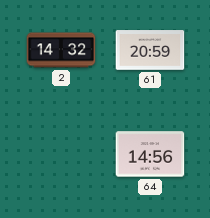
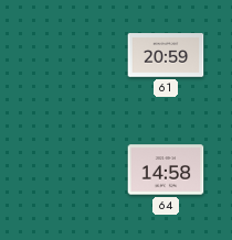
2: 14:32 -> none (61, 50)
64: 14:56 -> 14:58 (166, 170)
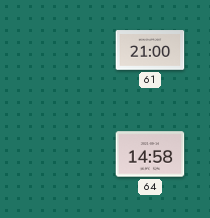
61: 20:59 -> 21:00 (150, 50)
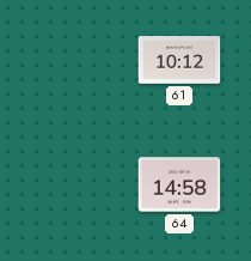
61: 21:00 -> 10:12 (179, 60)
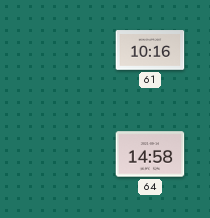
61: 10:12 -> 10:16 (150, 50)
